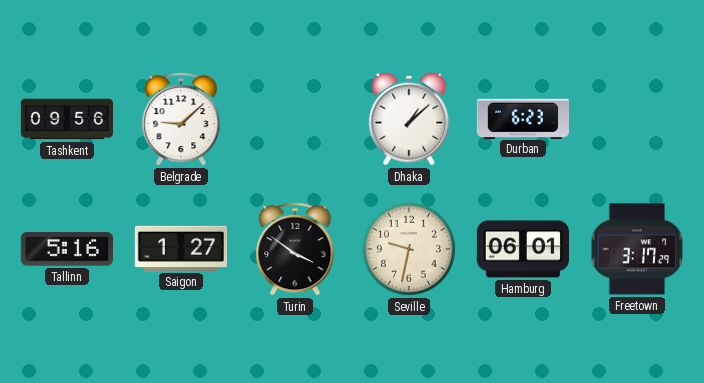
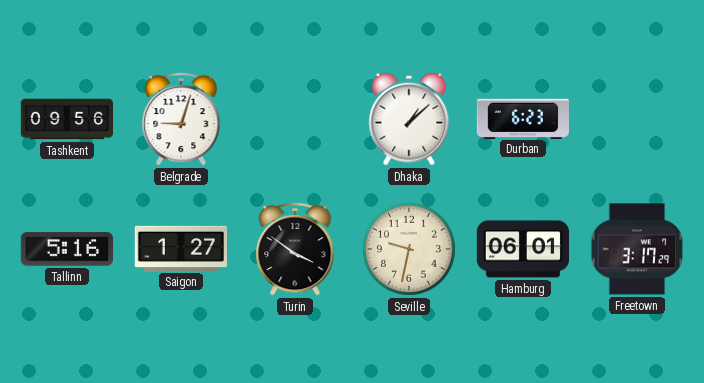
Belgrade: 9:08 -> 9:03 (181, 119)
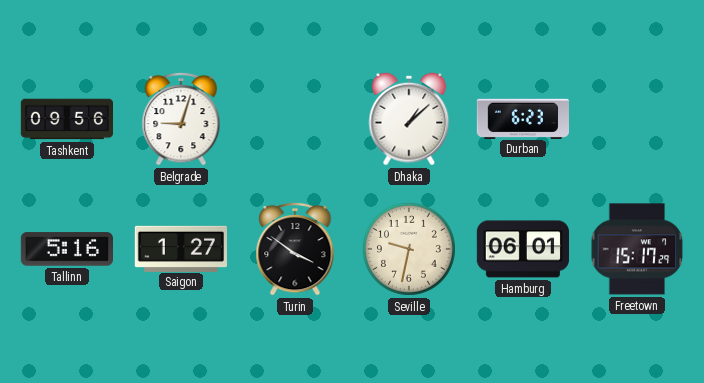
Freetown: 3:17 -> 15:17 (637, 249)
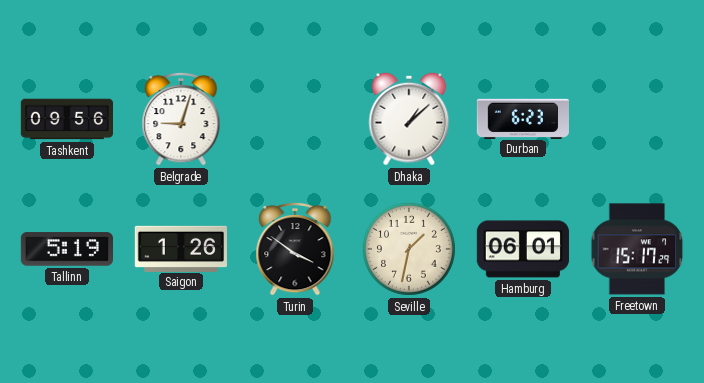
Tallinn: 5:16 -> 5:19 (66, 249)
Saigon: 1:27 -> 1:26 (180, 248)
Seville: 9:32 -> 1:32 (409, 249)
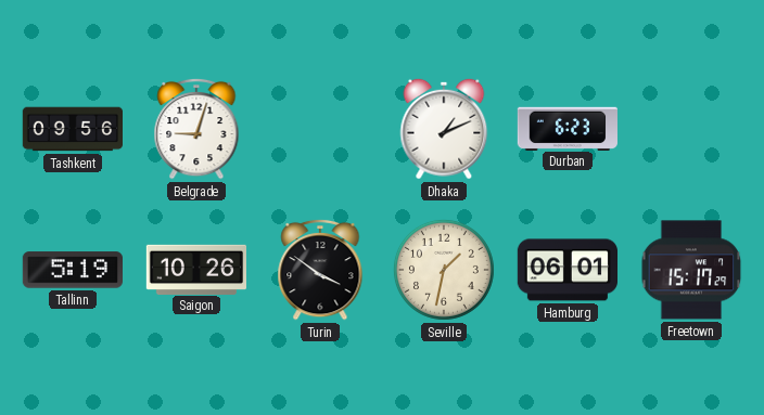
Dhaka: 1:08 -> 1:11 (444, 129)
Saigon: 1:26 -> 10:26 (195, 269)
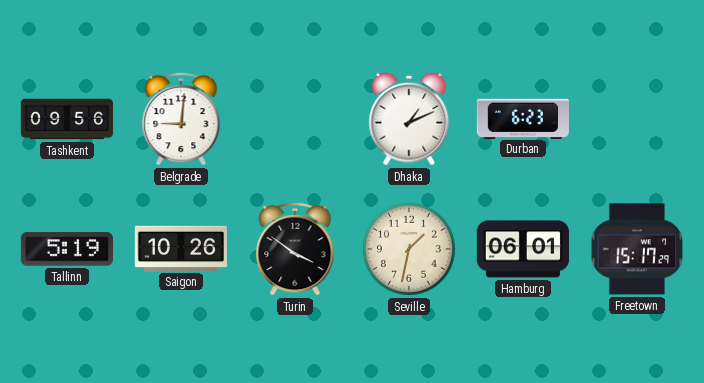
Belgrade: 9:03 -> 9:01 (181, 119)
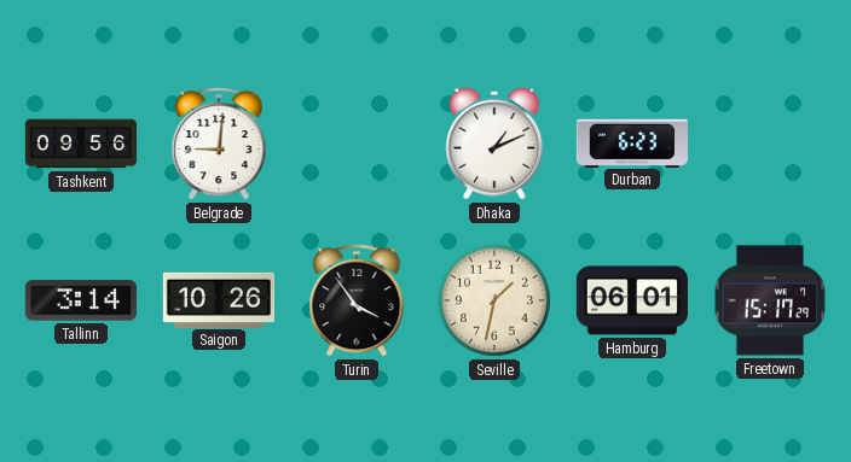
Tallinn: 5:19 -> 3:14 (80, 300)
Turin: 3:51 -> 3:54 (357, 300)
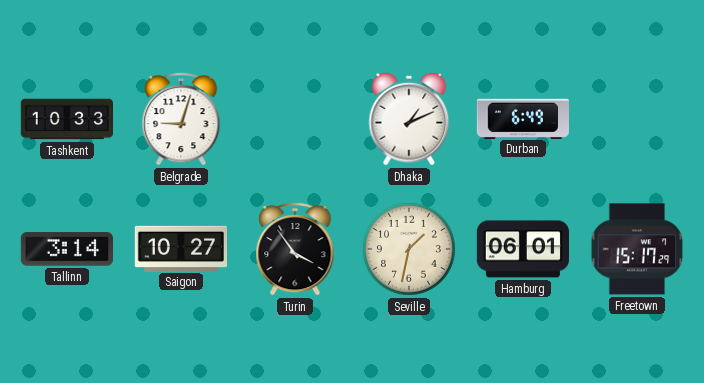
Tashkent: 09:56 -> 10:33 (66, 119)
Belgrade: 9:01 -> 9:03 (181, 119)
Durban: 6:23 -> 6:49 (522, 118)
Saigon: 10:26 -> 10:27 (180, 248)
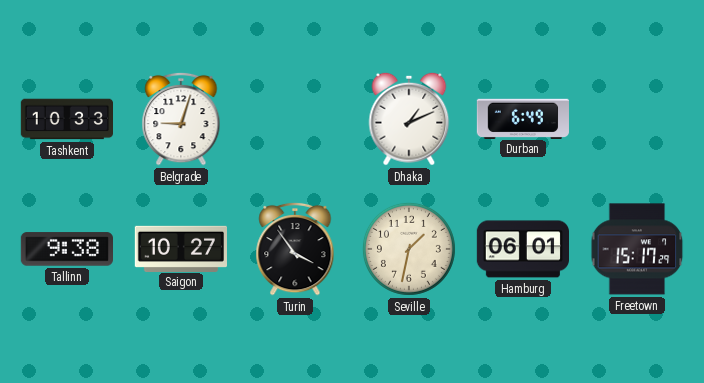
Tallinn: 3:14 -> 9:38 (66, 249)
